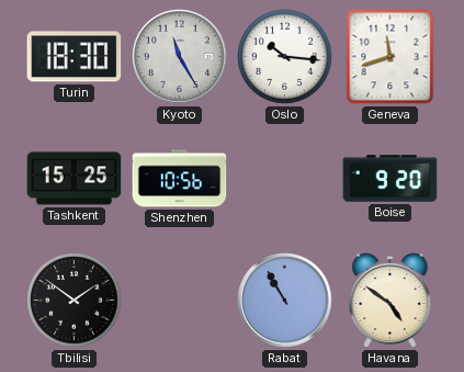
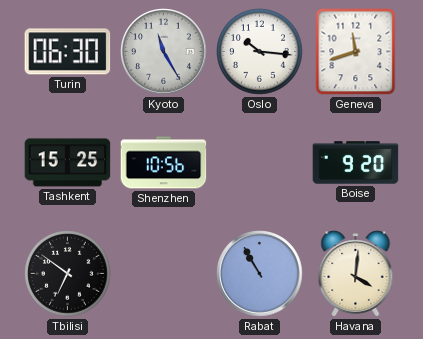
Turin: 18:30 -> 06:30 (68, 52)
Tbilisi: 1:51 -> 6:51 (68, 274)
Havana: 4:51 -> 4:01 (356, 274)
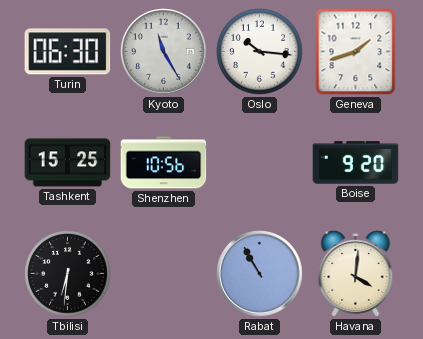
Geneva: 11:42 -> 1:42 (356, 52)
Tbilisi: 6:51 -> 6:31 (68, 274)
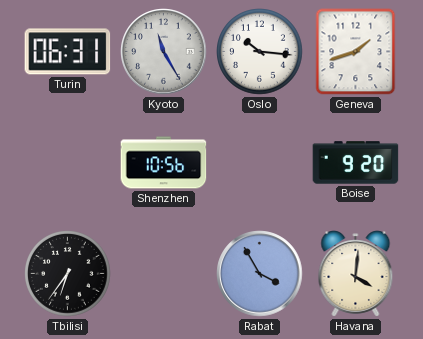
Turin: 06:30 -> 06:31 (68, 52)
Tashkent: 15:25 -> none (68, 163)
Tbilisi: 6:31 -> 6:36 (68, 274)
Rabat: 10:55 -> 3:55 (260, 274)
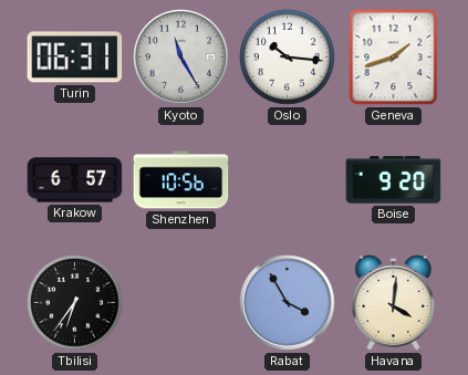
Krakow: none -> 6:57 (75, 180)
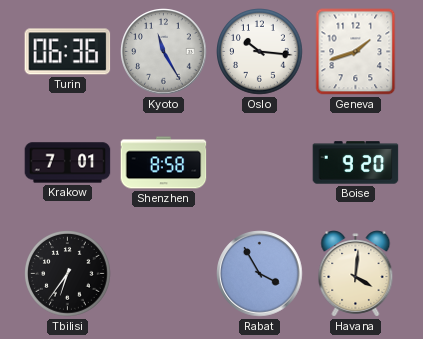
Turin: 06:31 -> 06:36 (68, 52)
Krakow: 6:57 -> 7:01 (68, 163)
Shenzhen: 10:56 -> 8:58 (164, 163)
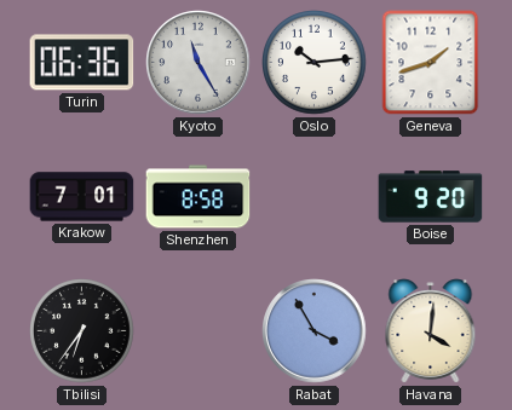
Oslo: 10:16 -> 10:14 (315, 63)
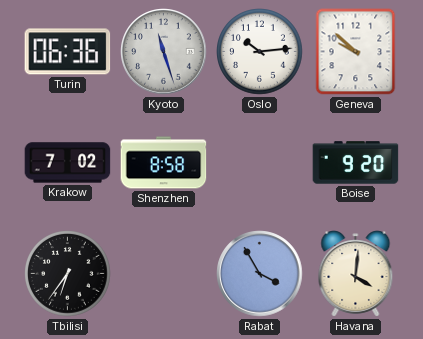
Kyoto: 11:25 -> 11:27 (164, 52)
Geneva: 1:42 -> 9:52 (356, 52)
Krakow: 7:01 -> 7:02 (68, 163)
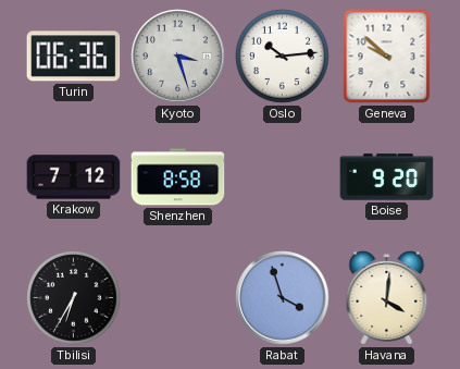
Kyoto: 11:27 -> 3:27 (178, 57)
Krakow: 7:02 -> 7:12 (74, 177)
Tbilisi: 6:36 -> 6:35 (74, 298)
Rabat: 3:55 -> 3:57 (283, 298)
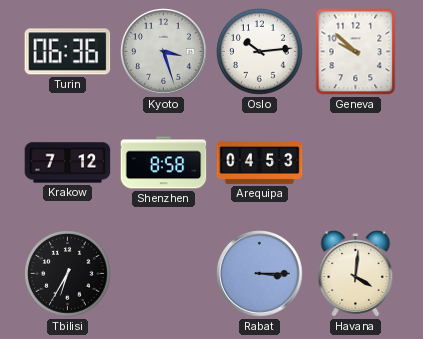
Arequipa: none -> 04:53 (260, 162)
Boise: 9:20 -> none (387, 177)
Rabat: 3:57 -> 3:15 (260, 274)
